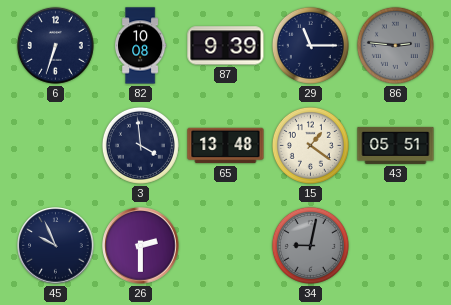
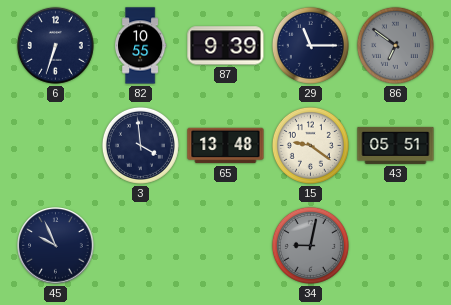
82: 10:08 -> 10:55 (140, 46)
86: 2:46 -> 6:51 (395, 45)
15: 1:21 -> 9:21 (310, 145)
26: 2:30 -> none (141, 246)
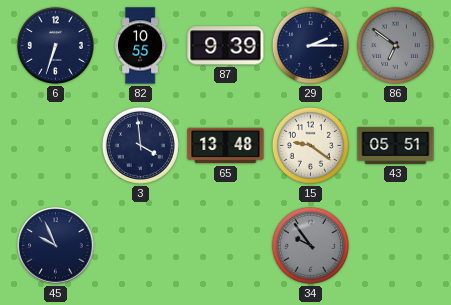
29: 11:15 -> 2:15 (310, 45)
34: 9:02 -> 9:54 (310, 245)
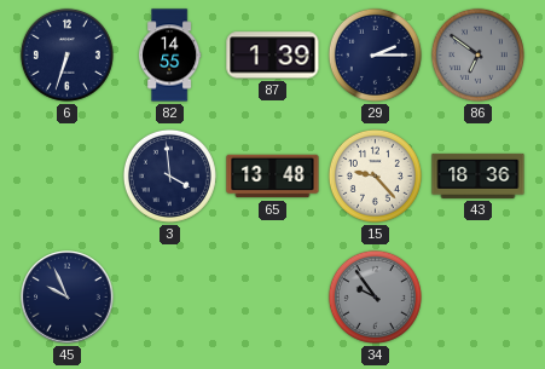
82: 10:55 -> 14:55 (169, 56)
87: 9:39 -> 1:39 (273, 56)
15: 9:21 -> 9:23 (375, 175)
43: 05:51 -> 18:36 (479, 175)
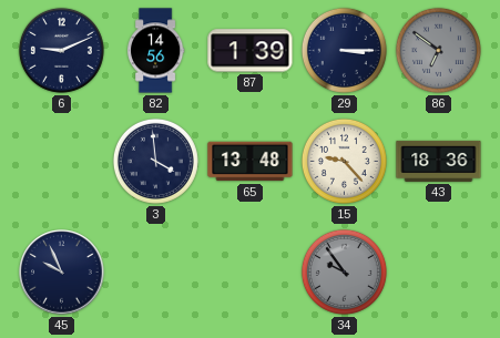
6: 6:33 -> 9:11 (61, 50)
82: 14:55 -> 14:56 (155, 51)
29: 2:15 -> 3:15 (344, 50)
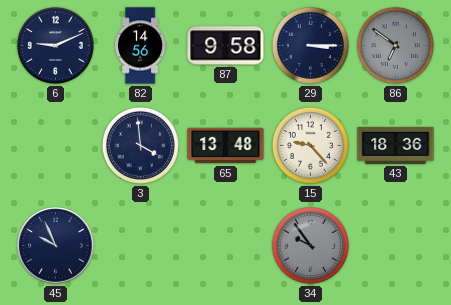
87: 1:39 -> 9:58 (226, 46)
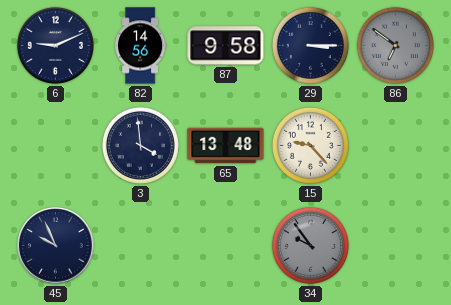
43: 18:36 -> none (396, 145)
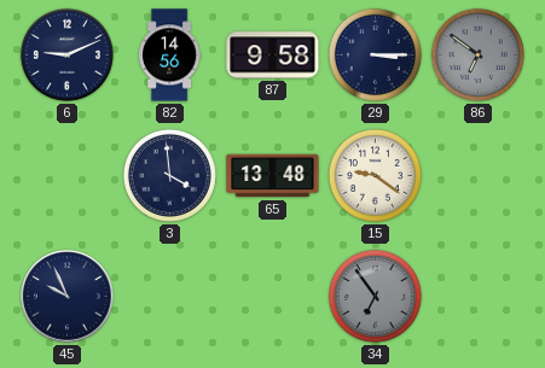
15: 9:23 -> 9:21 (375, 175)
34: 9:54 -> 6:54 (375, 296)
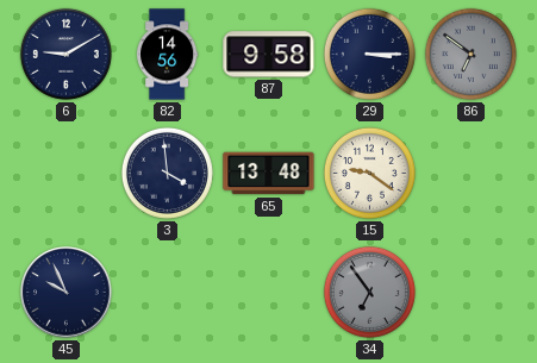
6: 9:11 -> 9:10 (65, 54)
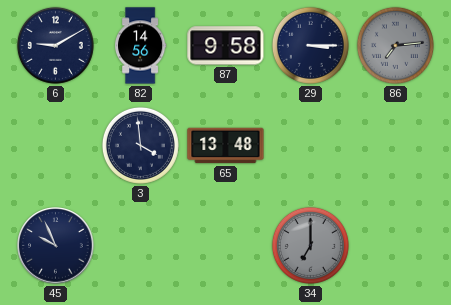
86: 6:51 -> 7:14 (395, 45)
15: 9:21 -> none (369, 173)
34: 6:54 -> 7:00 (310, 245)
